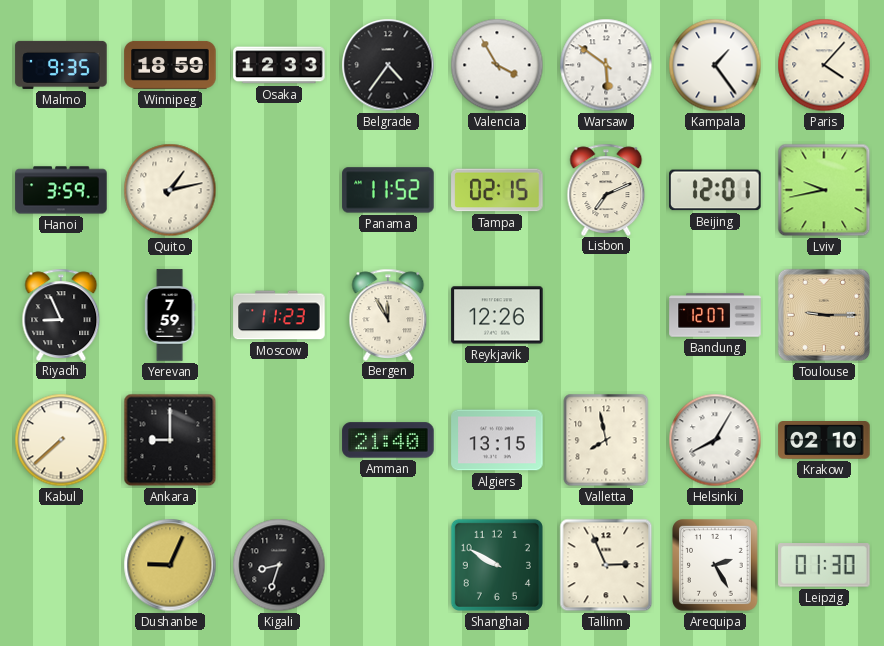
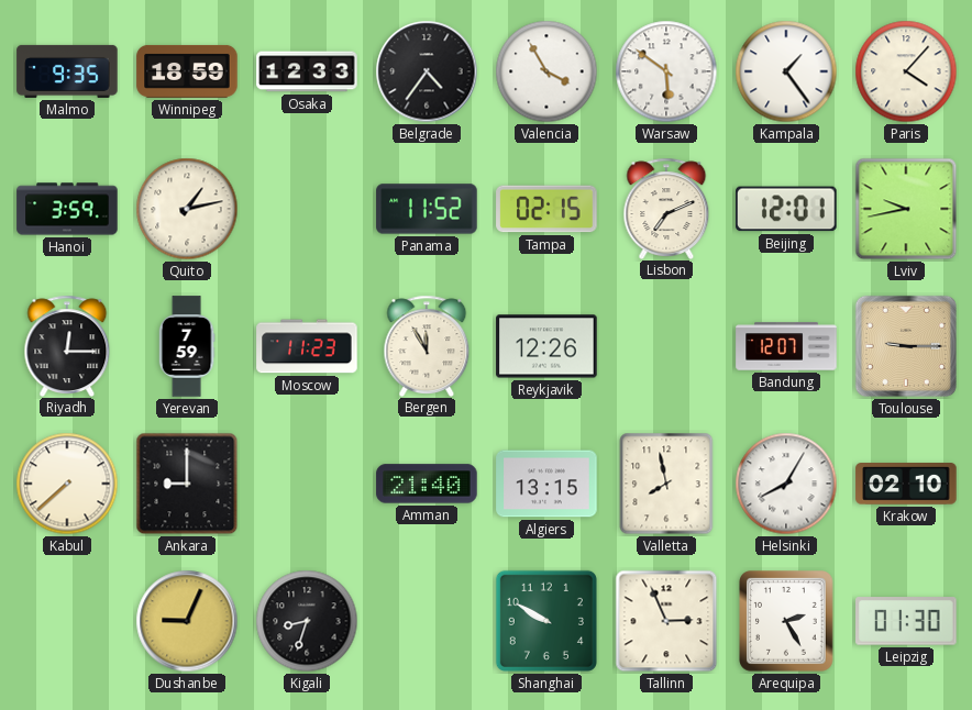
Riyadh: 8:56 -> 12:15 (67, 345)
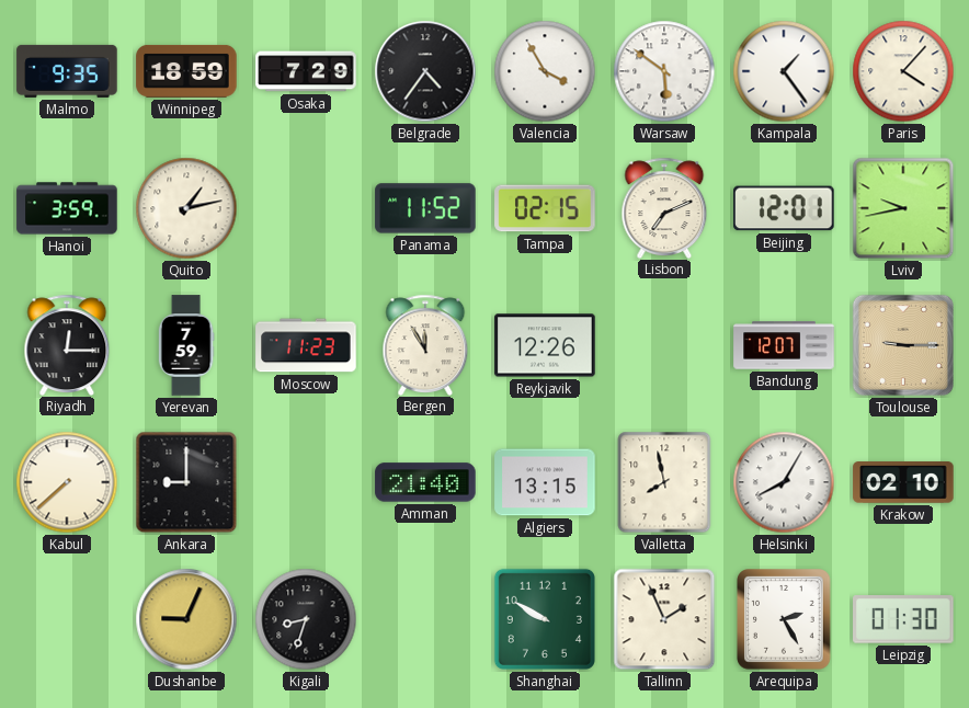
Osaka: 12:33 -> 7:29 (306, 71)
Tallinn: 2:56 -> 1:56 (664, 619)
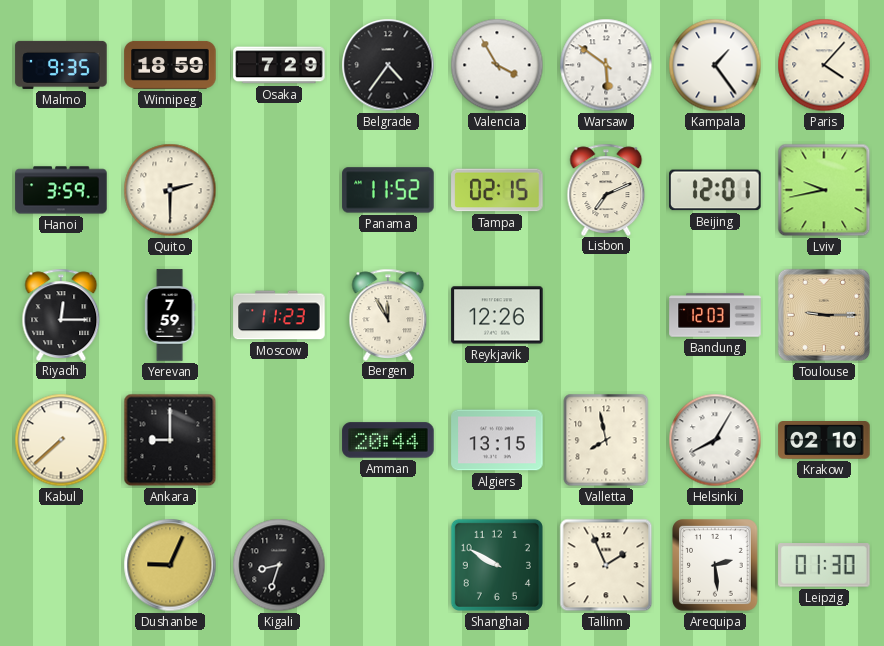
Quito: 1:13 -> 2:30 (170, 190)
Bandung: 12:07 -> 12:03 (715, 315)
Amman: 21:40 -> 20:44 (388, 440)
Arequipa: 2:25 -> 2:29 (716, 566)
